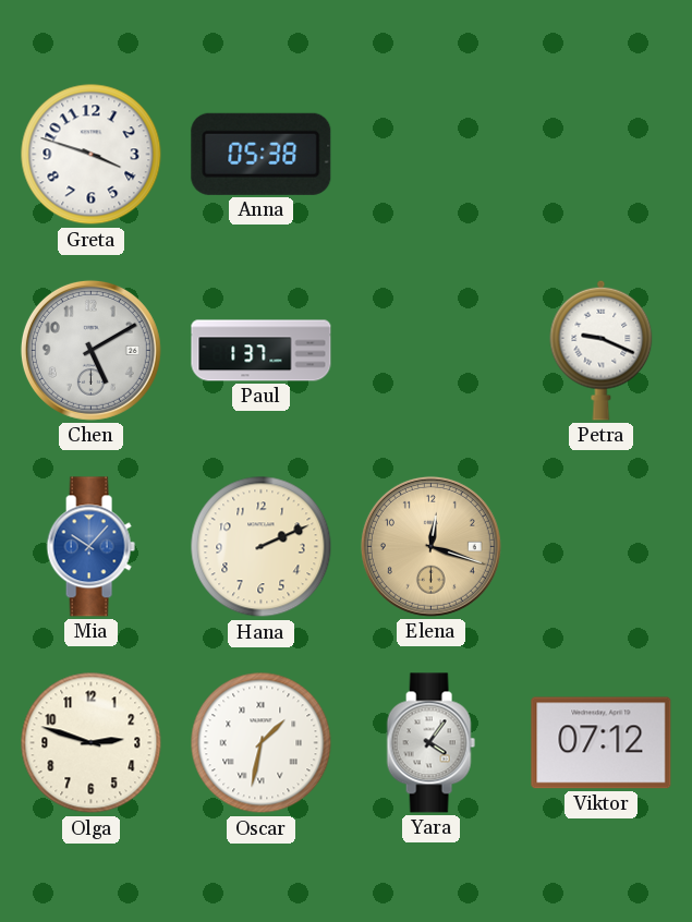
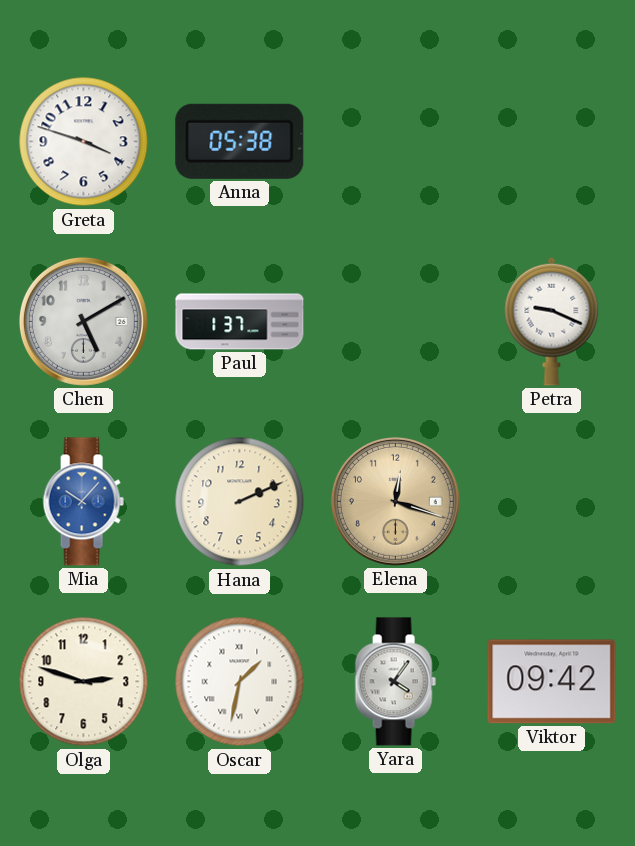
Viktor: 07:12 -> 09:42 (552, 682)
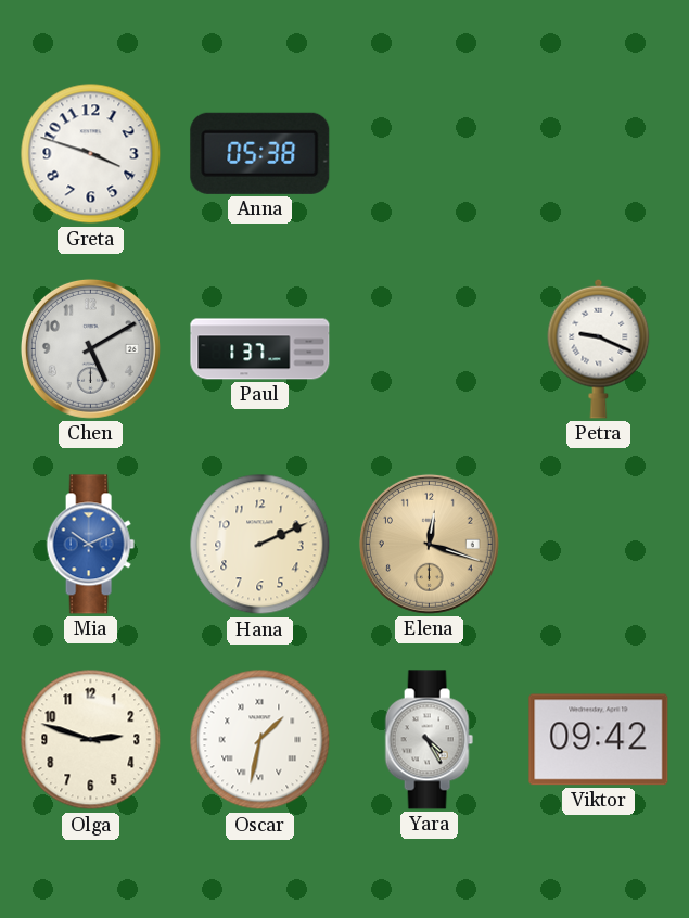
Mia: 10:07 -> 10:11 (90, 545)
Yara: 4:06 -> 4:25 (429, 740)
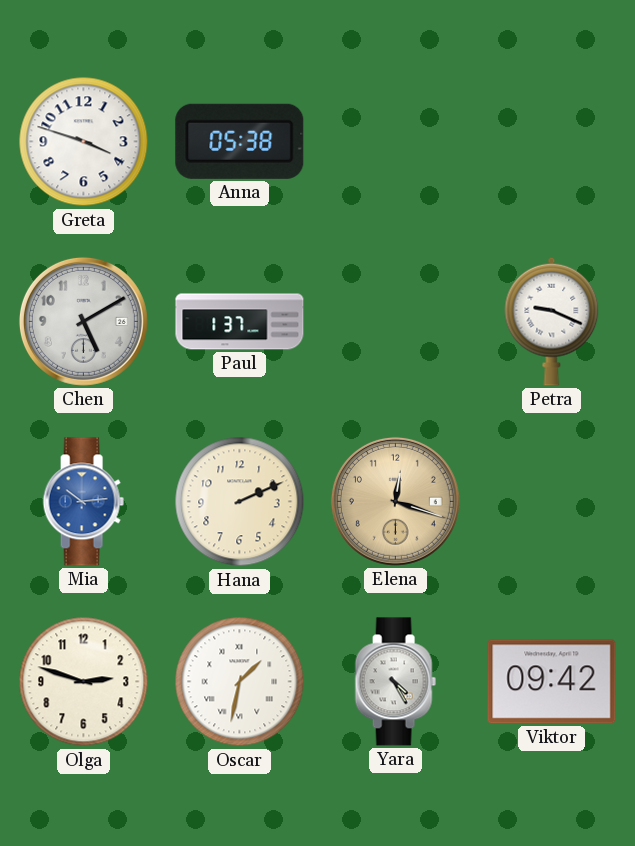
Mia: 10:11 -> 10:14 (83, 502)
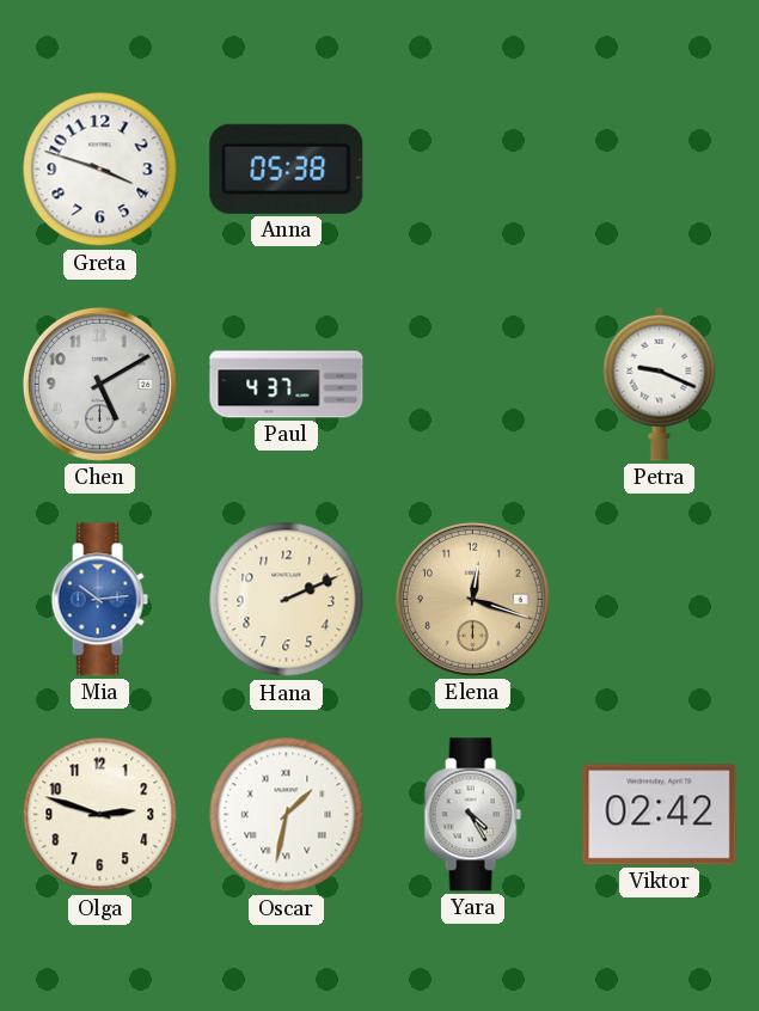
Paul: 1:37 -> 4:37 (287, 385)
Viktor: 09:42 -> 02:42 (660, 815)
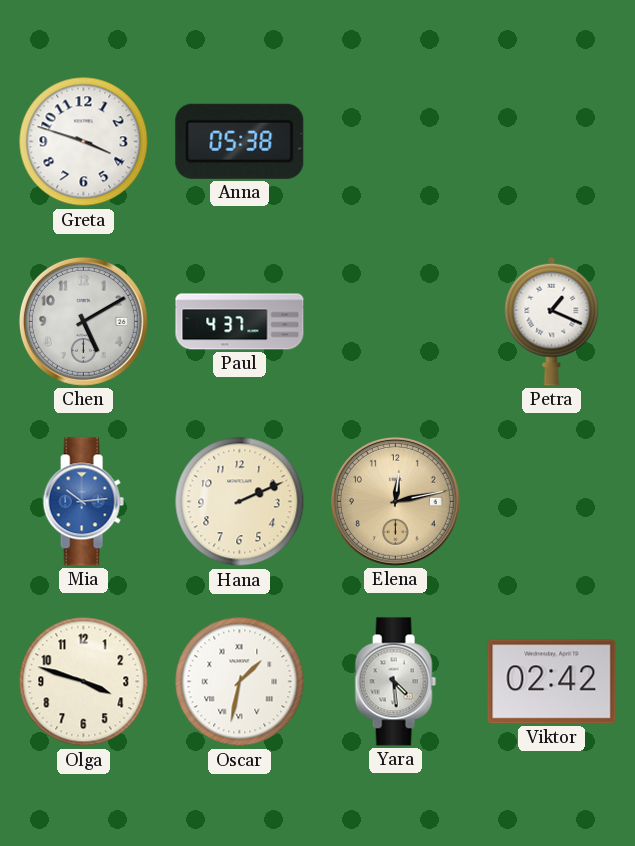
Petra: 9:19 -> 1:19 (552, 321)
Elena: 12:18 -> 12:13 (395, 501)
Olga: 2:48 -> 3:48 (84, 682)
Yara: 4:25 -> 4:29 (395, 682)
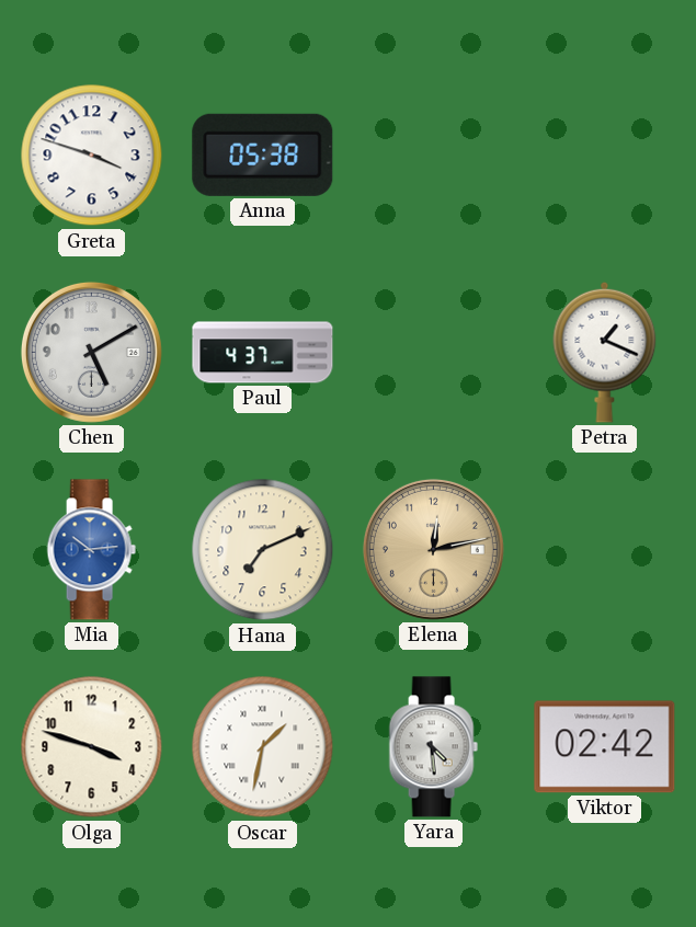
Hana: 2:11 -> 7:11 (263, 550)
